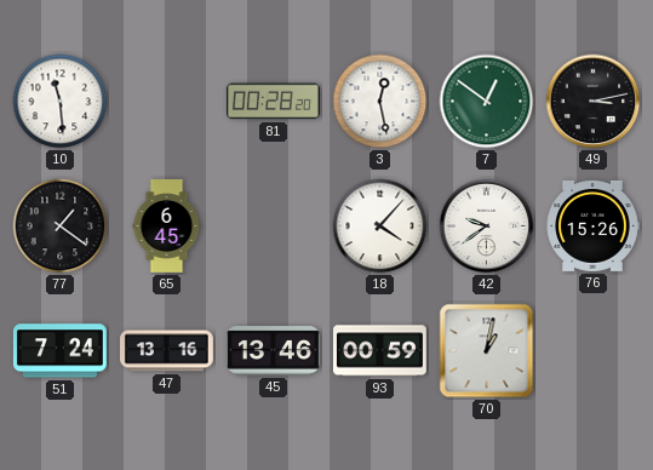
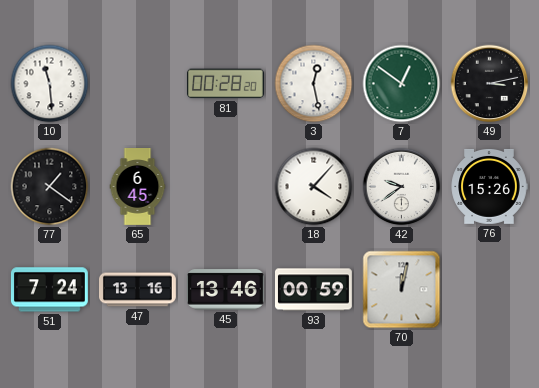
70: 1:02 -> 12:02 (402, 290)
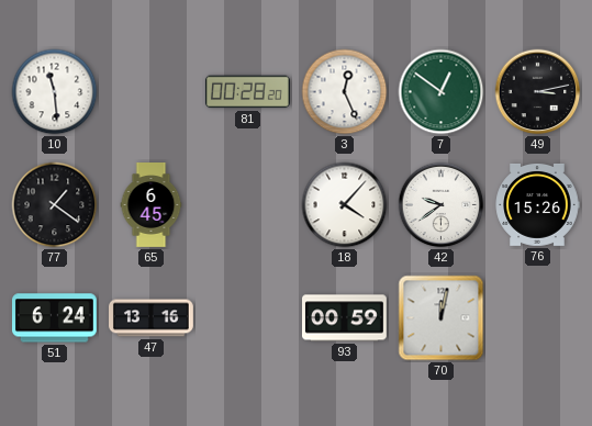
3: 12:28 -> 12:26 (345, 92)
51: 7:24 -> 6:24 (54, 318)
45: 13:46 -> none (226, 290)
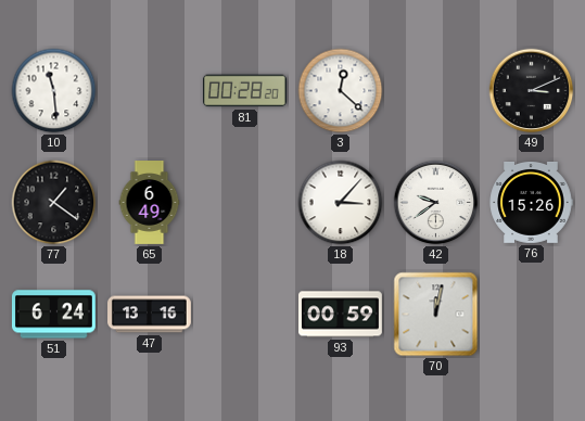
3: 12:26 -> 12:22 (341, 91)
7: 12:51 -> none (442, 92)
49: 3:13 -> 3:11 (532, 91)
65: 6:45 -> 6:49 (150, 203)
18: 4:07 -> 3:07 (341, 203)
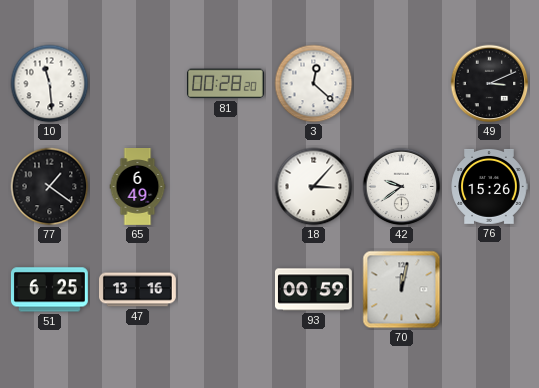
51: 6:24 -> 6:25 (49, 290)
